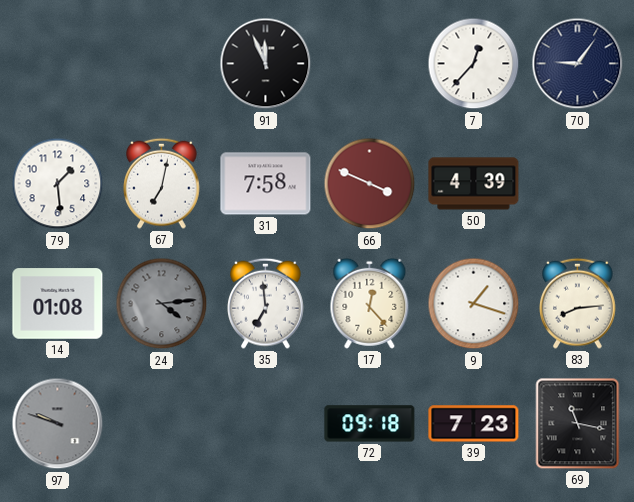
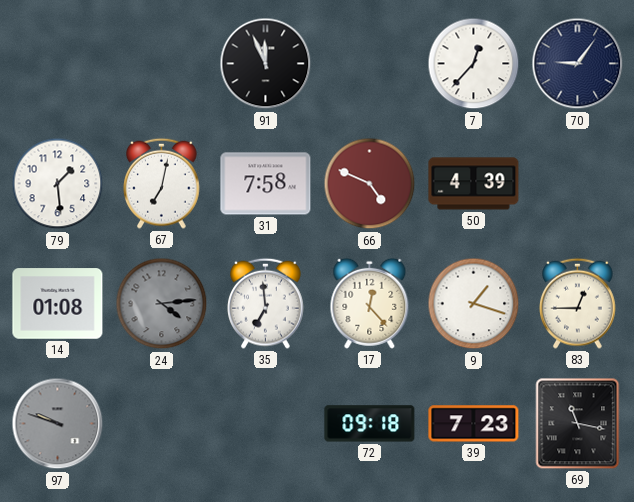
66: 3:49 -> 4:49 (370, 184)
83: 8:14 -> 12:45 (578, 303)
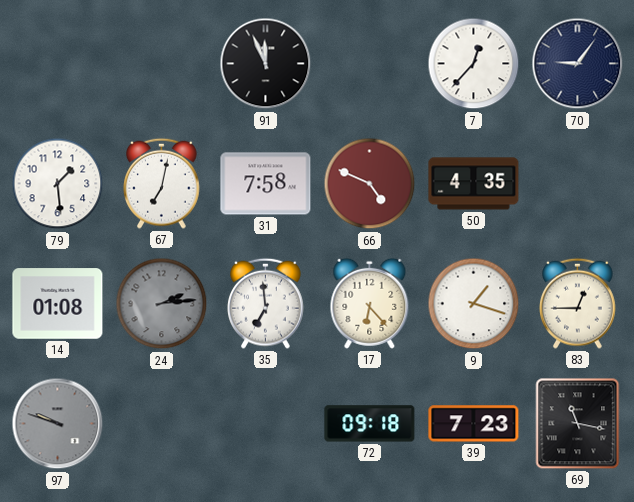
50: 4:39 -> 4:35 (474, 184)
24: 4:14 -> 2:14 (162, 304)
17: 12:23 -> 6:23 (370, 303)
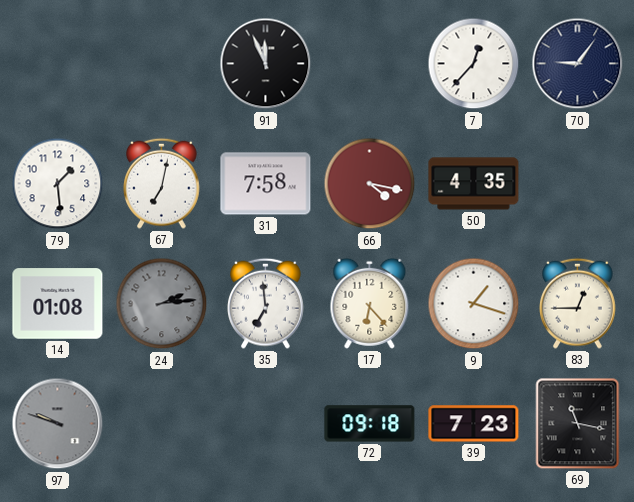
66: 4:49 -> 4:17 (370, 184)
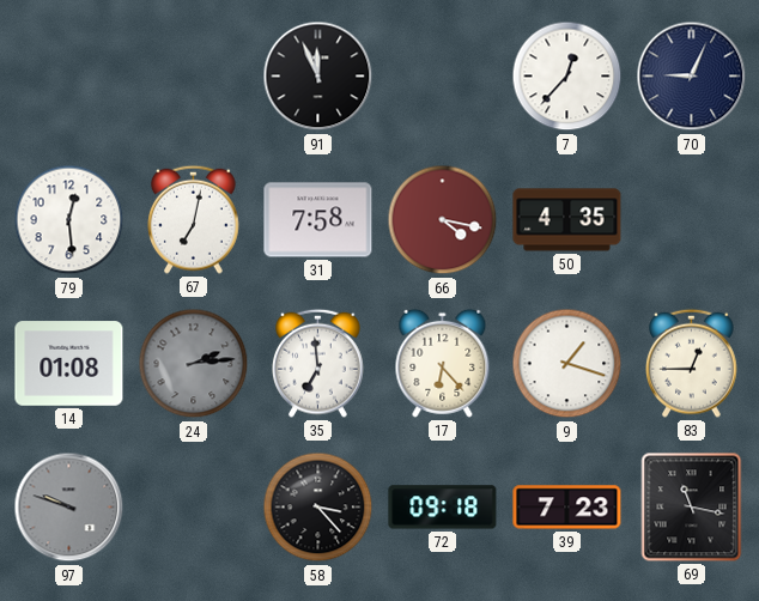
70: 9:06 -> 9:04 (692, 77)
79: 1:29 -> 12:29 (69, 220)
58: none -> 3:23 (318, 508)
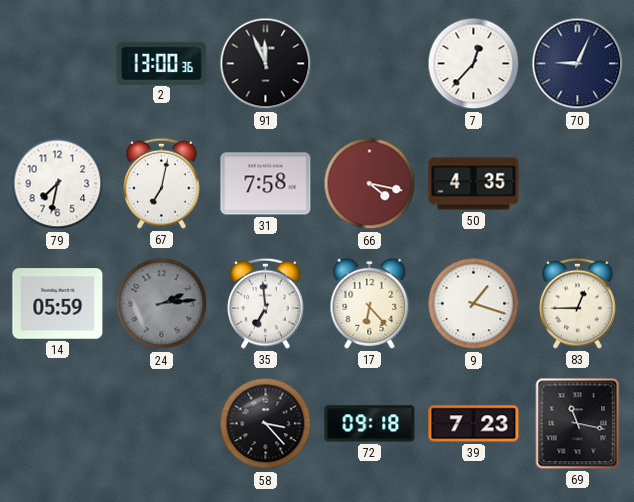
2: none -> 13:00 (162, 63)
79: 12:29 -> 7:32 (58, 184)
14: 01:08 -> 05:59 (58, 304)
97: 9:48 -> none (69, 508)
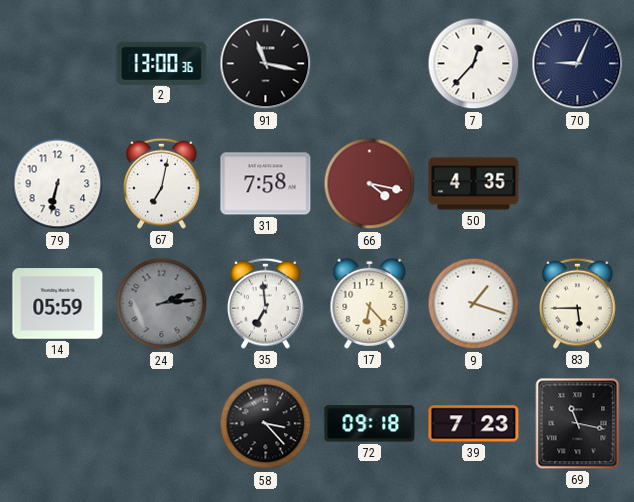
91: 11:56 -> 11:17 (266, 64)
79: 7:32 -> 6:32 (58, 184)
83: 12:45 -> 5:45 (578, 303)
